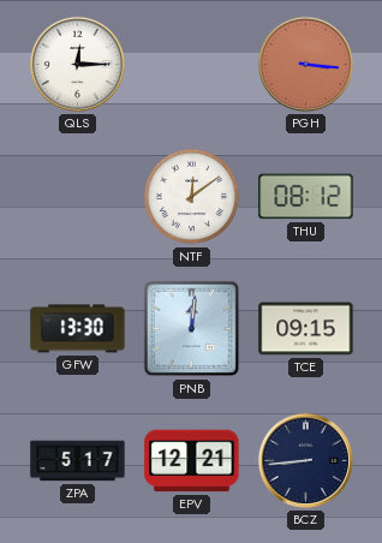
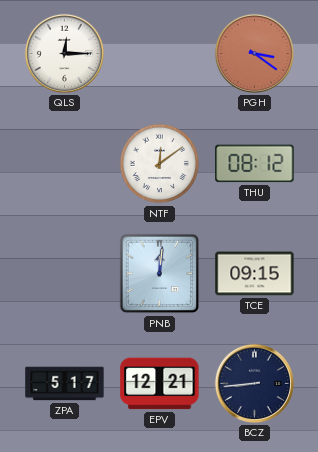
PGH: 3:16 -> 3:21 (254, 53)
GFW: 13:30 -> none (78, 329)
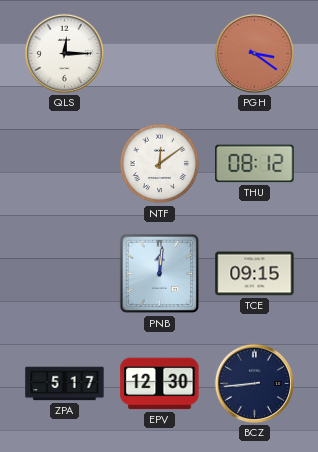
EPV: 12:21 -> 12:30 (160, 384)
